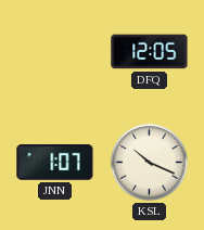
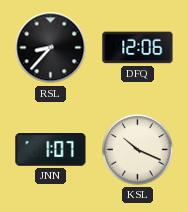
RSL: none -> 8:37 (51, 48)
DFQ: 12:05 -> 12:06 (138, 48)
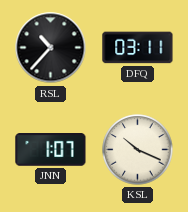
RSL: 8:37 -> 10:37 (51, 48)
DFQ: 12:06 -> 03:11 (138, 48)
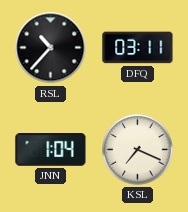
JNN: 1:07 -> 1:04 (51, 150)
KSL: 10:19 -> 7:19 (138, 150)
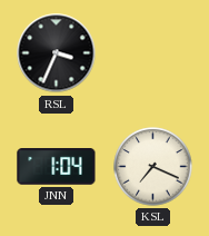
RSL: 10:37 -> 3:34 (57, 53)
DFQ: 03:11 -> none (138, 48)
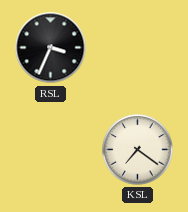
JNN: 1:04 -> none (57, 167)
KSL: 7:19 -> 7:21 (138, 150)
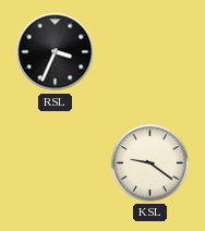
KSL: 7:21 -> 9:21 (150, 163)
